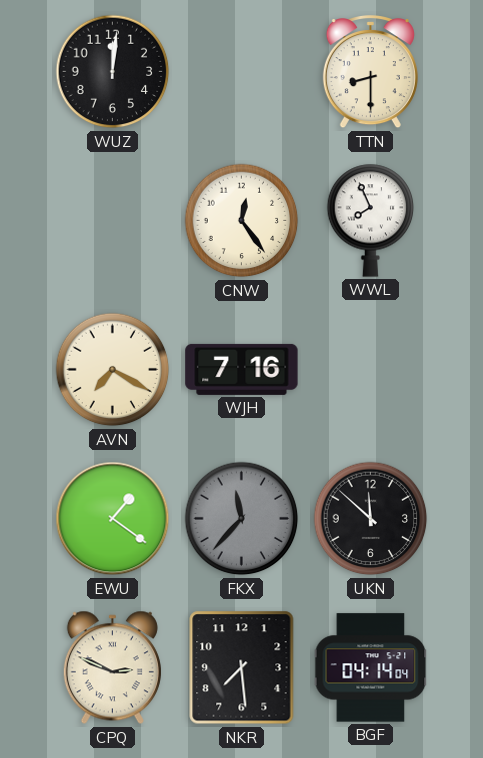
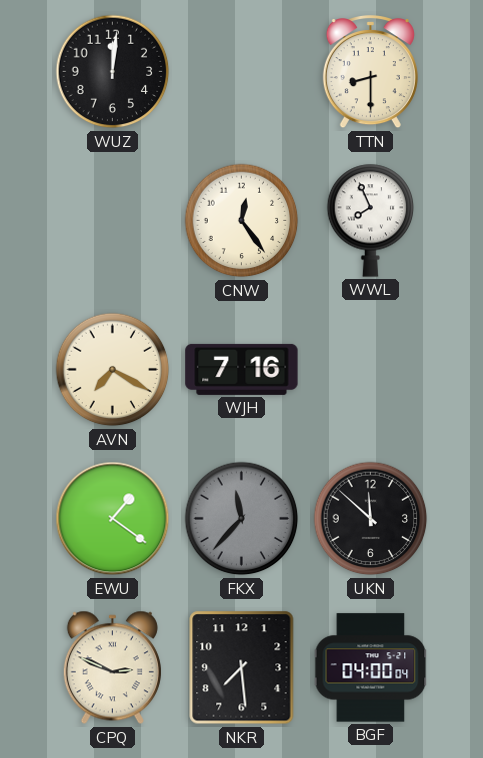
BGF: 04:14 -> 04:00 (371, 668)
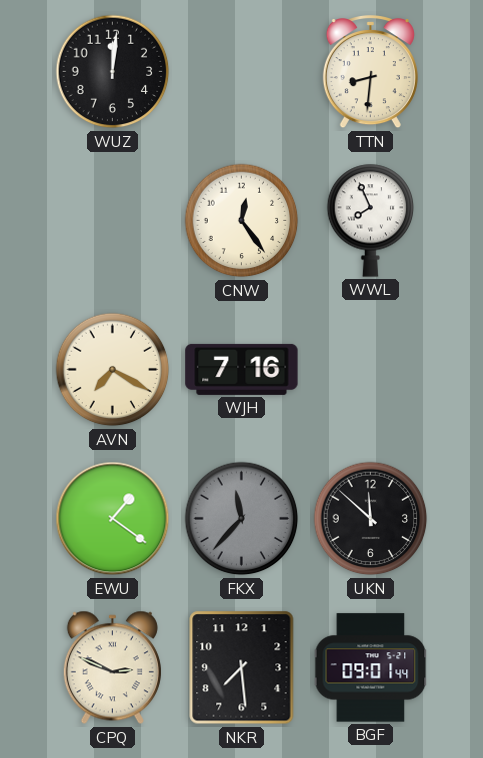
TTN: 8:30 -> 8:31 (370, 73)
BGF: 04:00 -> 09:01 (371, 668)
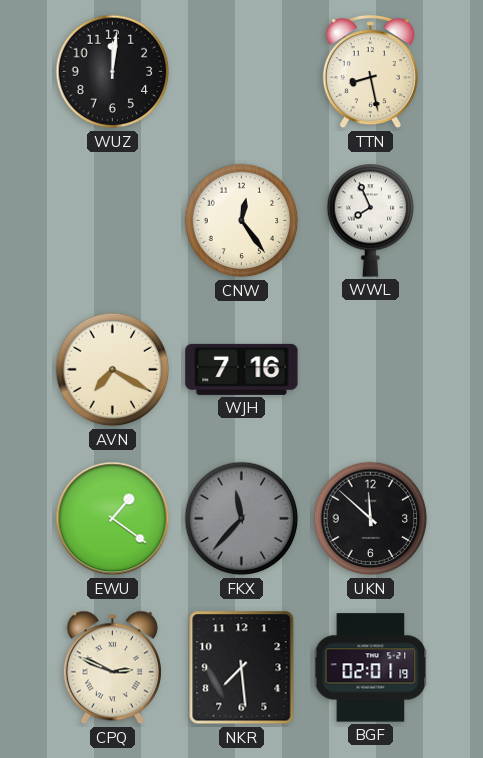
TTN: 8:31 -> 8:28 (370, 73)
BGF: 09:01 -> 02:01 (371, 668)
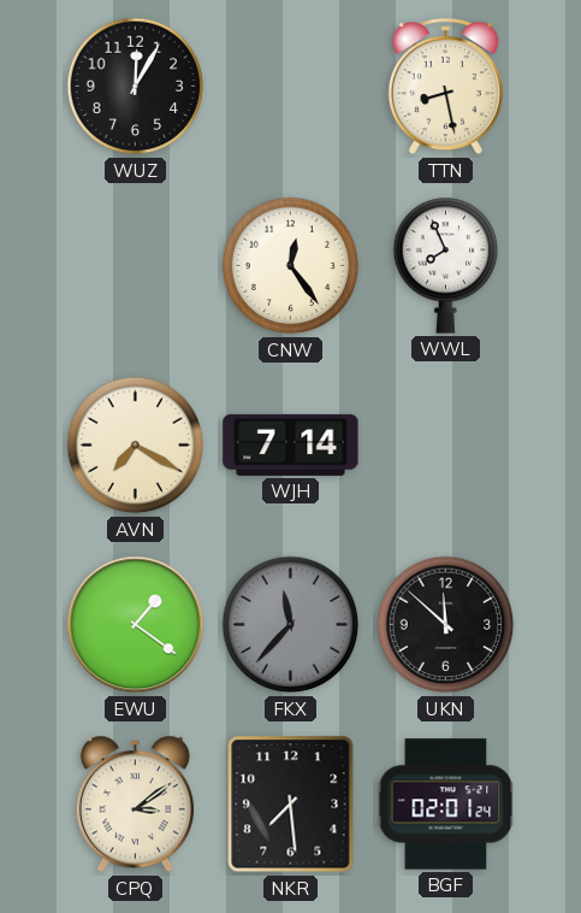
WUZ: 12:01 -> 12:05 (136, 87)
WJH: 7:16 -> 7:14 (291, 444)
CPQ: 2:49 -> 3:09 (135, 805)
BGF: 02:01:19 -> 02:01:24 (446, 805)
